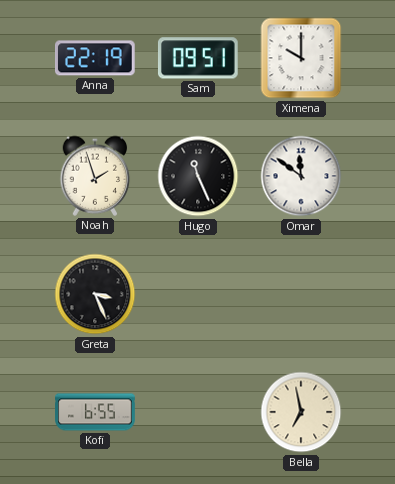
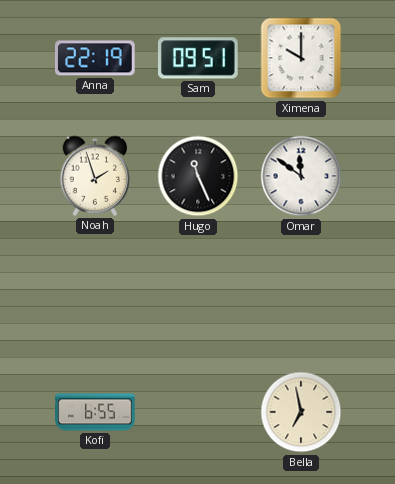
Greta: 3:26 -> none (95, 294)
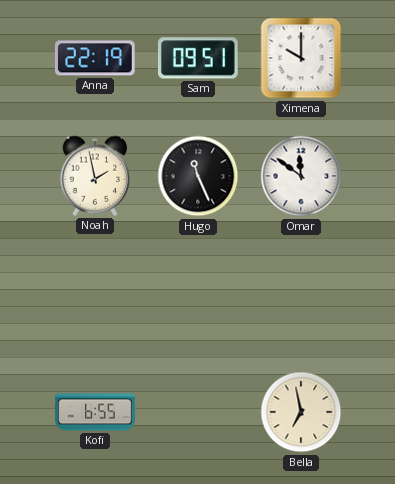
Noah: 1:57 -> 1:58 (95, 176)
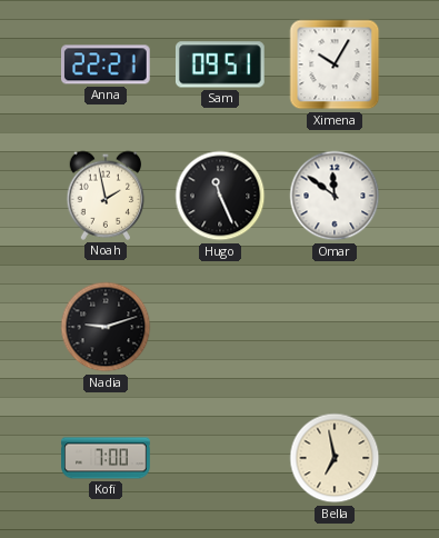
Anna: 22:19 -> 22:21 (107, 64)
Ximena: 10:00 -> 10:05 (335, 64)
Nadia: none -> 9:12 (106, 327)
Kofi: 6:55 -> 7:00 (106, 458)
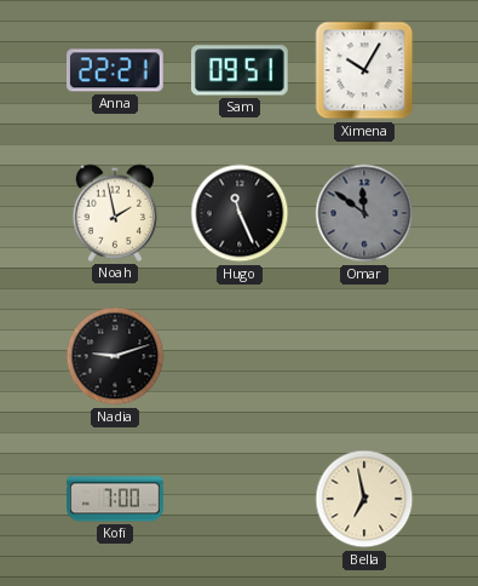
Omar dial: white -> grey (364, 213)
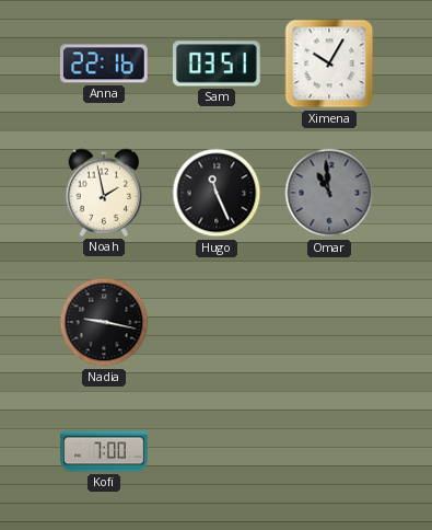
Anna: 22:21 -> 22:16 (105, 64)
Sam: 09:51 -> 03:51 (217, 64)
Omar: 11:51 -> 10:59 (329, 193)
Nadia: 9:12 -> 9:17 (104, 322)
Bella: 6:58 -> none (364, 499)
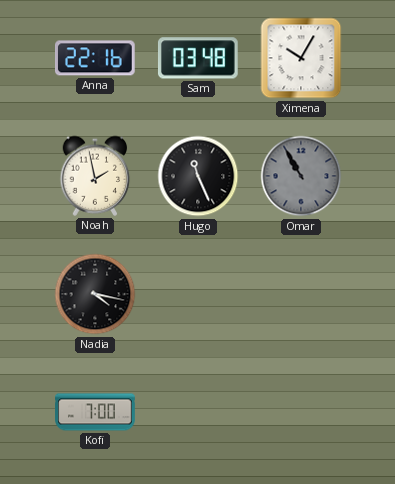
Sam: 03:51 -> 03:48 (198, 58)
Omar: 10:59 -> 10:55 (301, 176)
Nadia: 9:17 -> 4:17 (95, 294)
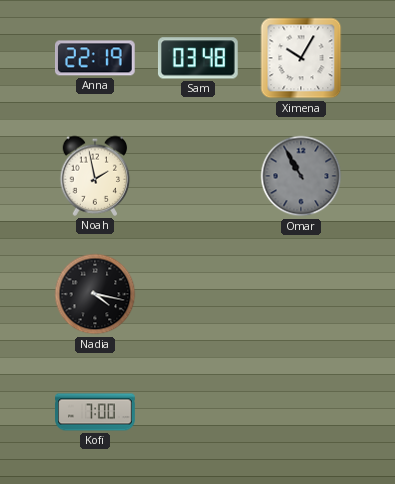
Anna: 22:16 -> 22:19 (96, 58)
Hugo: 11:26 -> none (198, 176)
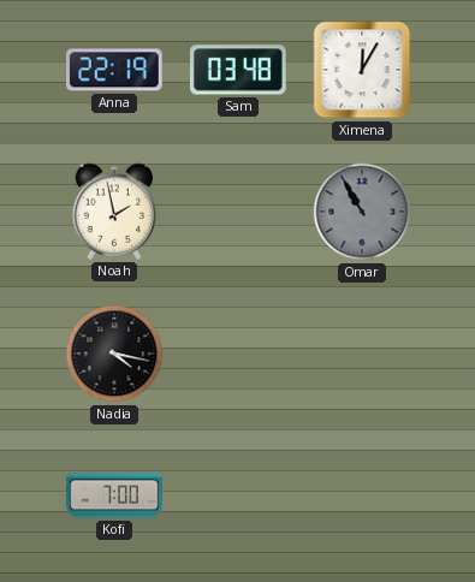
Ximena: 10:05 -> 12:05 (362, 70)
